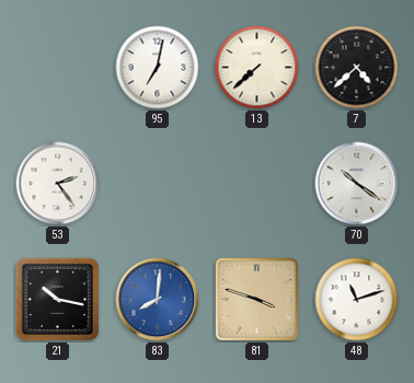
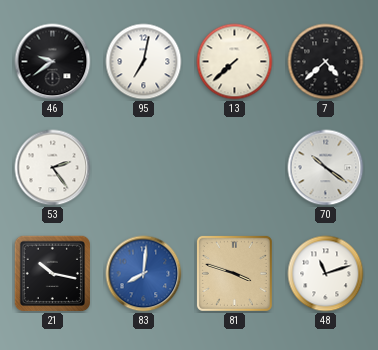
46: none -> 9:39 (53, 62)
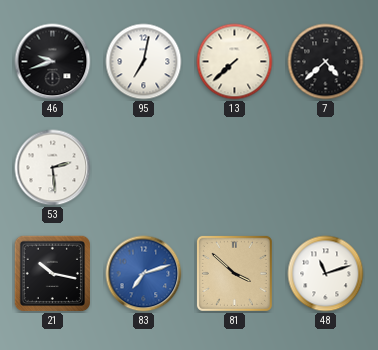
46: 9:39 -> 9:42 (53, 62)
53: 2:24 -> 2:29 (53, 168)
70: 10:21 -> none (326, 168)
83: 8:01 -> 7:12 (144, 274)
81: 3:48 -> 3:52 (234, 273)
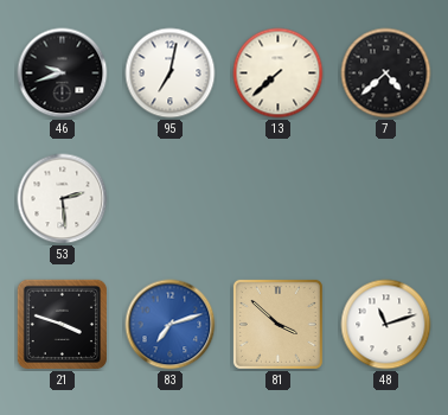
21: 10:17 -> 3:48 (62, 324)
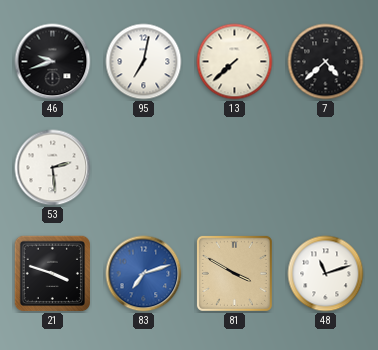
81: 3:52 -> 3:50 (234, 273)
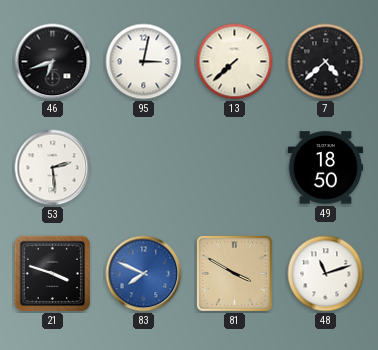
46: 9:42 -> 6:42 (53, 62)
95: 7:02 -> 3:02 (144, 62)
49: none -> 18:50 (326, 168)
83: 7:12 -> 7:49 (144, 274)
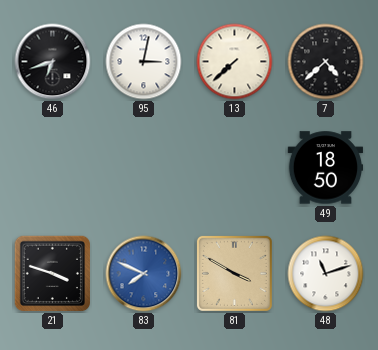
53: 2:29 -> none (53, 168)
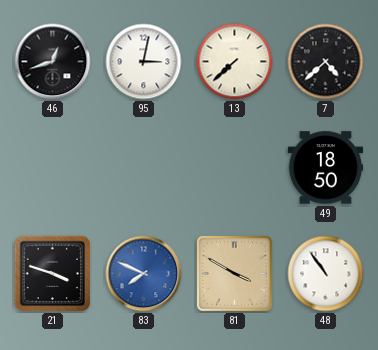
46: 6:42 -> 12:42 (53, 62)
48: 11:12 -> 10:54 (326, 274)
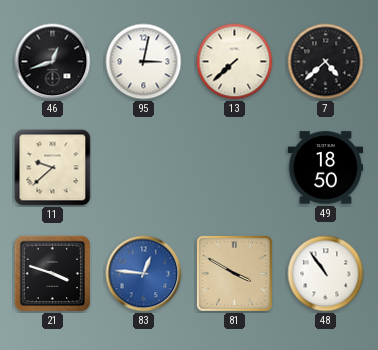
11: none -> 9:38 (53, 168)
83: 7:49 -> 12:46 (144, 274)
